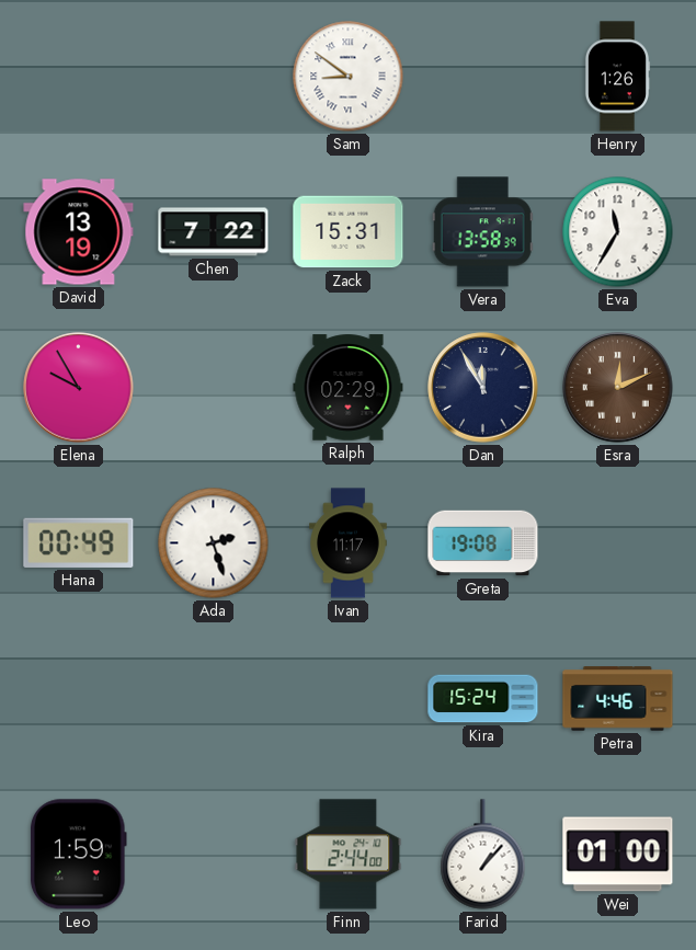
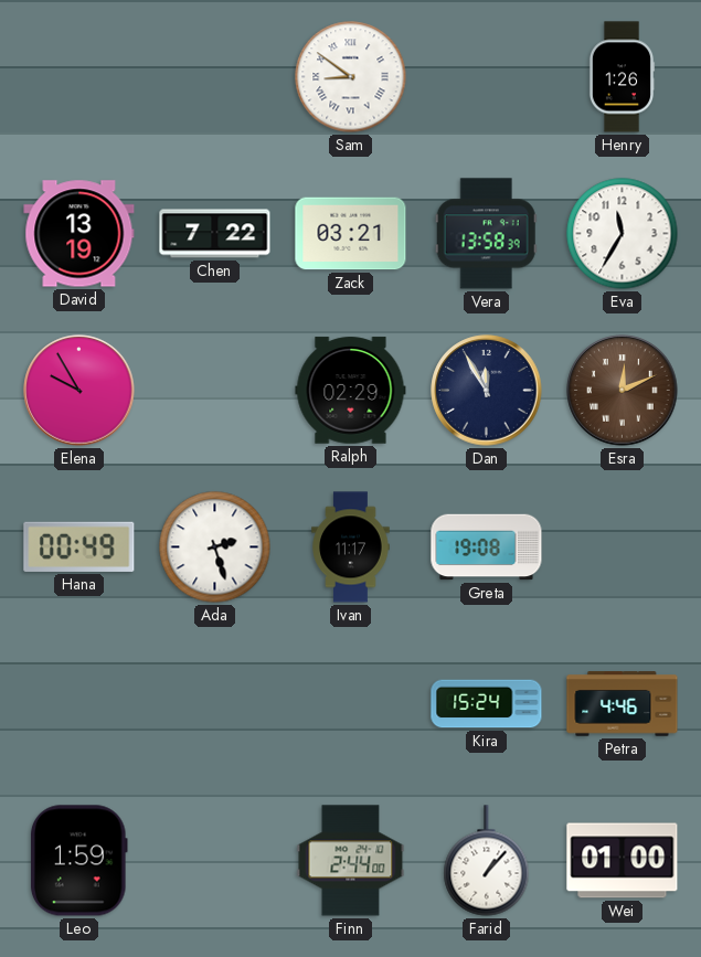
Zack: 15:31 -> 03:21 (351, 234)
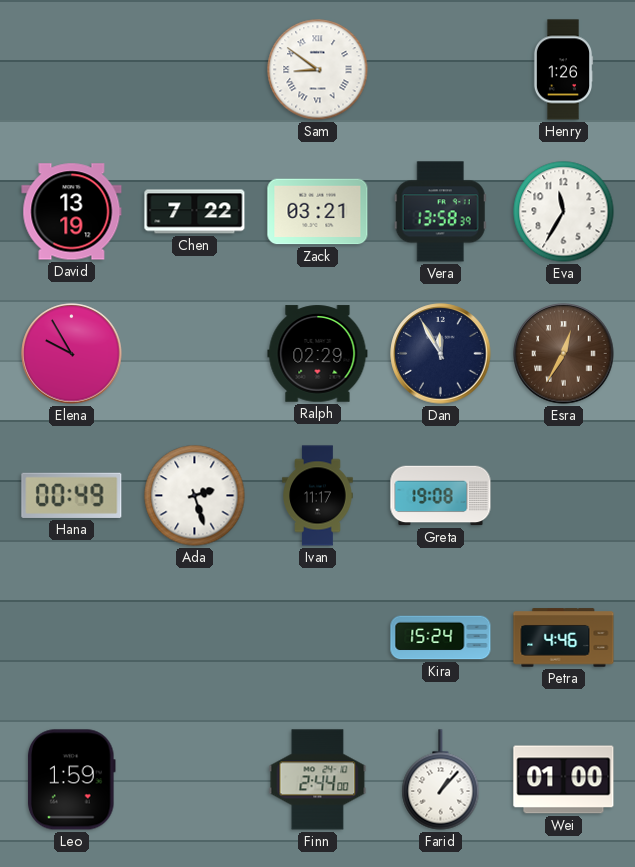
Esra: 12:11 -> 12:35 (564, 354)
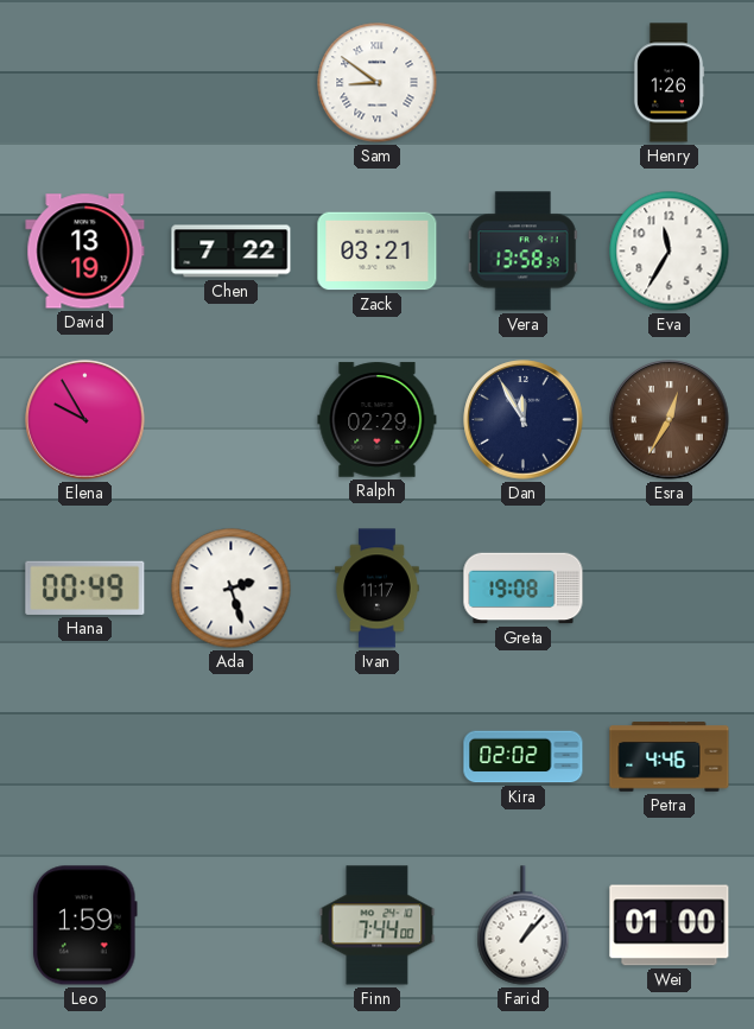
Kira: 15:24 -> 02:02 (524, 757)
Finn: 2:44 -> 7:44 (378, 926)
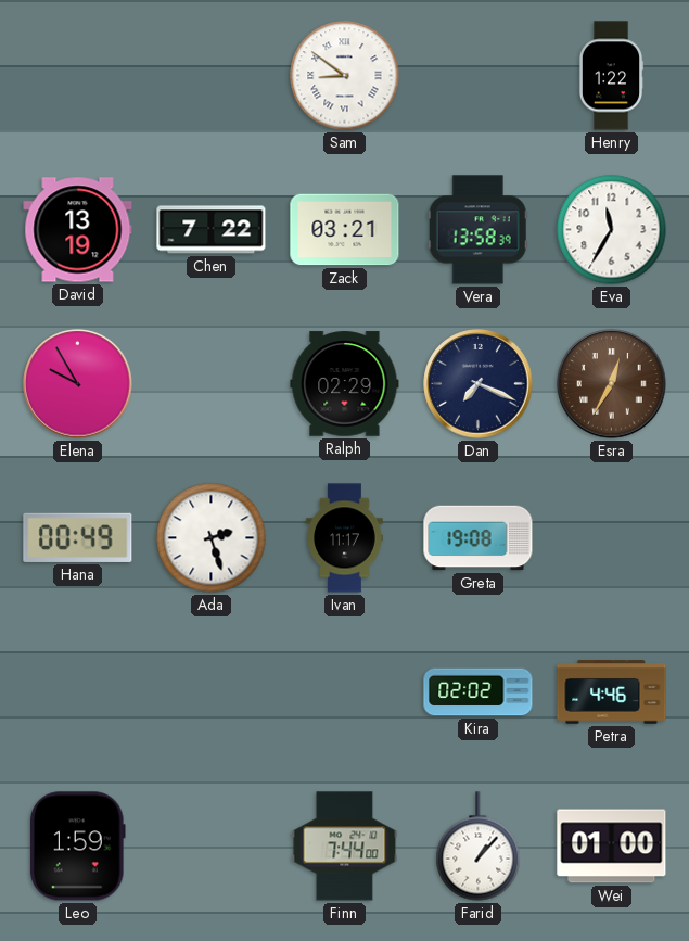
Henry: 1:26 -> 1:22 (611, 76)
Dan: 11:55 -> 7:19 (479, 384)
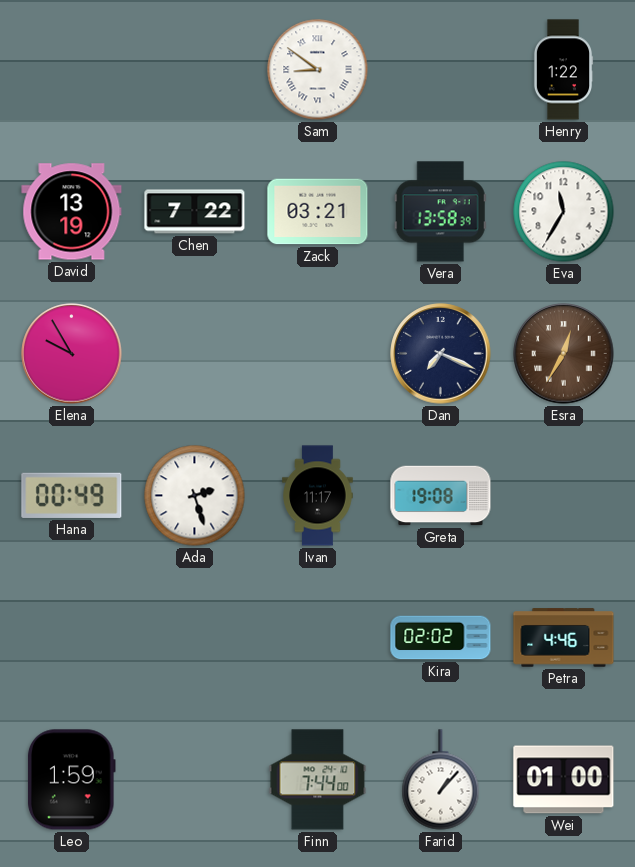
Ralph: 02:29 -> none (345, 384)
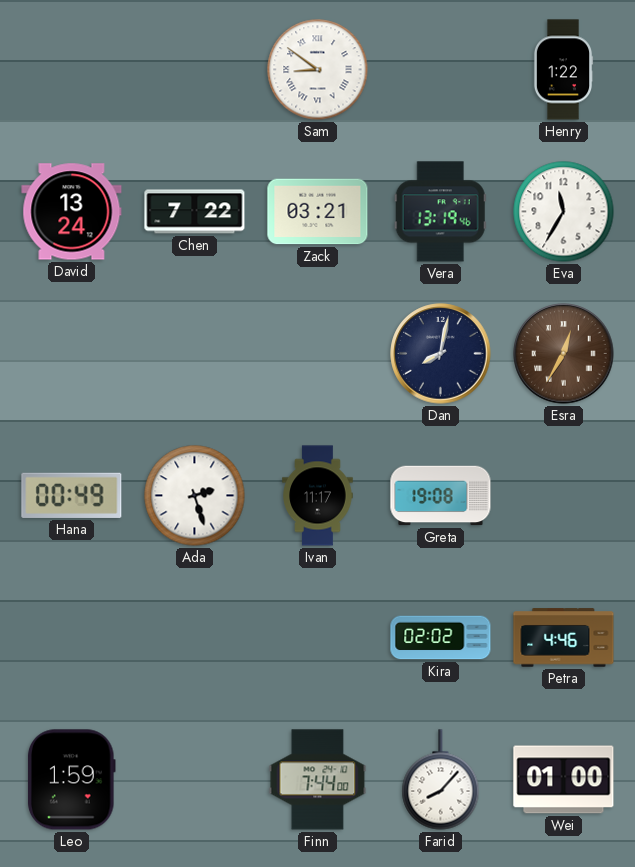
David: 13:19 -> 13:24 (72, 212)
Vera: 13:58 -> 13:19 (440, 212)
Elena: 9:55 -> none (72, 354)
Dan: 7:19 -> 8:02 (441, 354)
Farid: 1:07 -> 8:07 (441, 780)
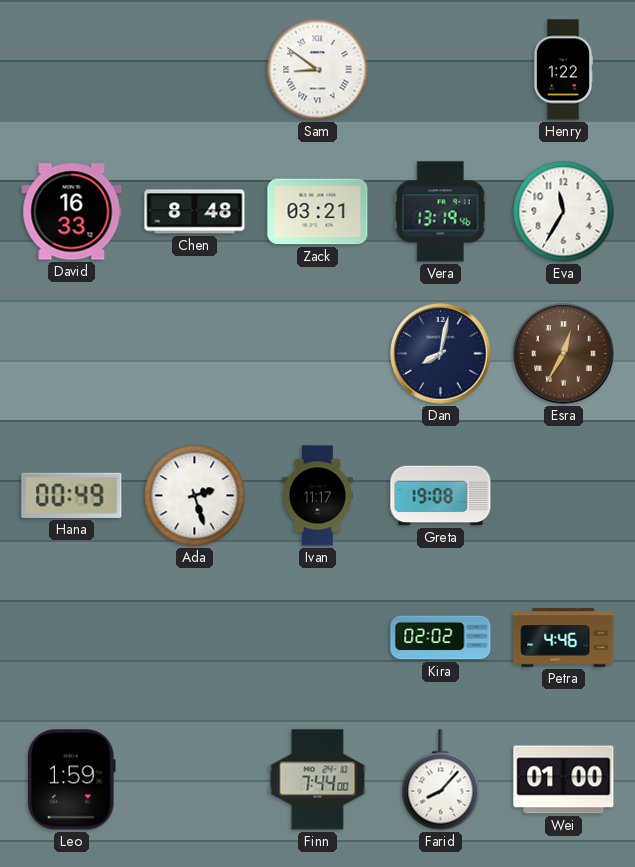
David: 13:24 -> 16:33 (72, 212)
Chen: 7:22 -> 8:48 (195, 212)
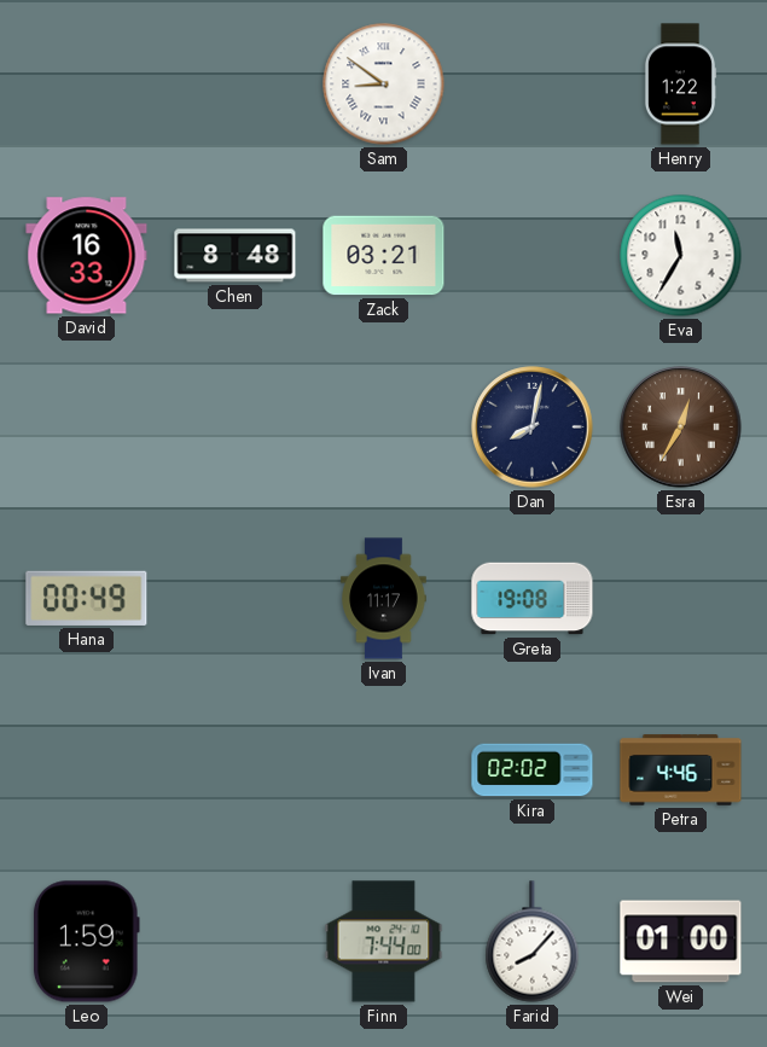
Vera: 13:19 -> none (440, 212)
Ada: 2:27 -> none (195, 496)
